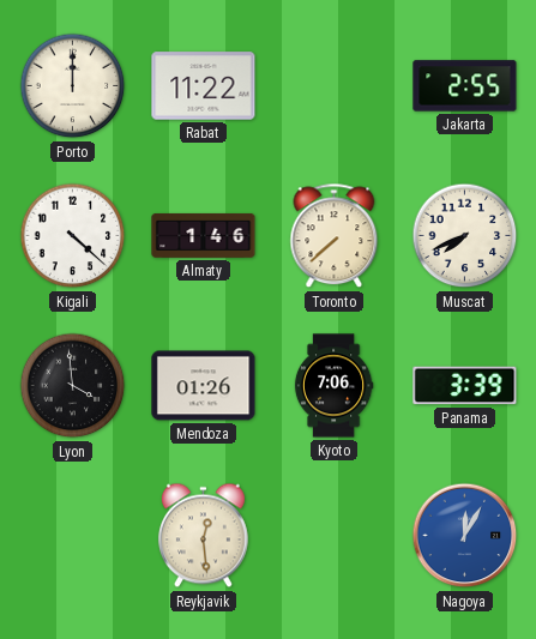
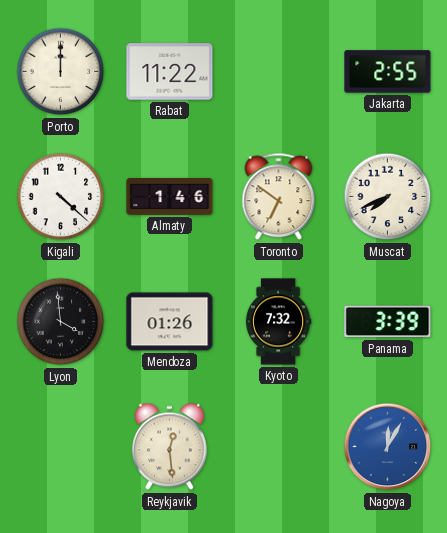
Toronto: 7:38 -> 6:51 (279, 197)
Kyoto: 7:06 -> 7:32 (278, 322)
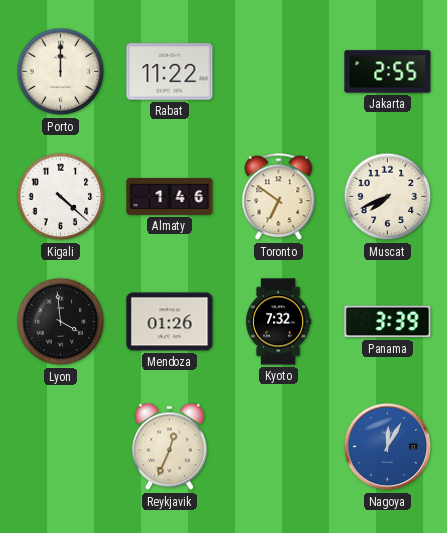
Reykjavik: 12:29 -> 12:34 (169, 447)
